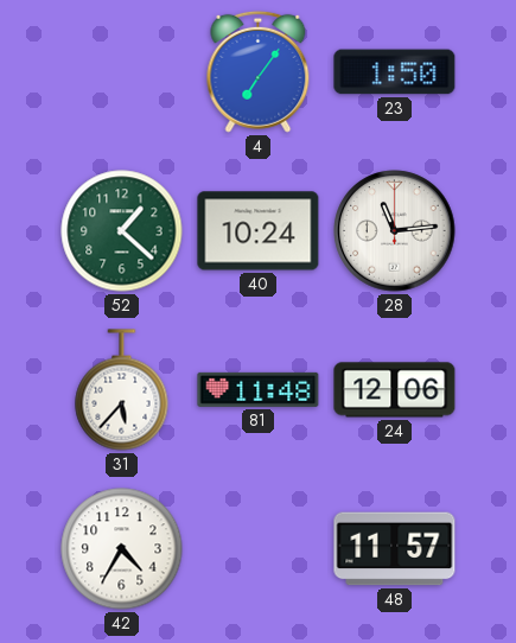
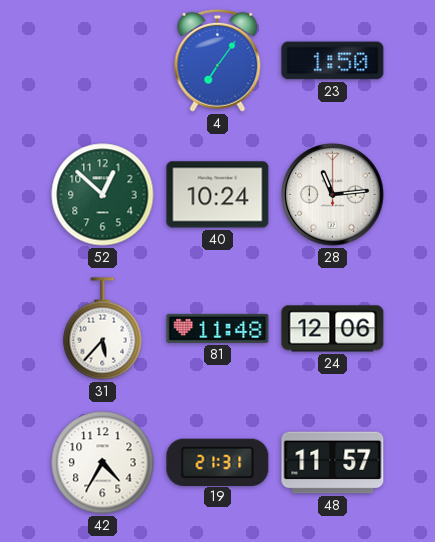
52: 1:22 -> 12:52 (103, 195)
19: none -> 21:31 (218, 462)
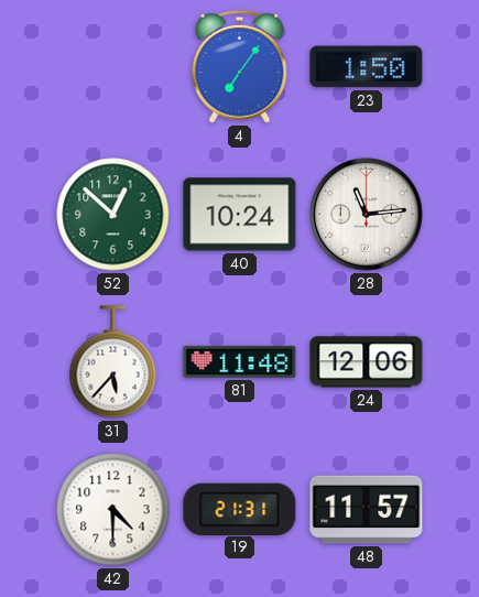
42: 4:35 -> 4:30 (113, 510)
